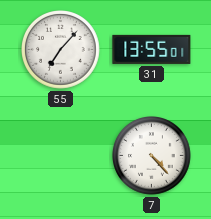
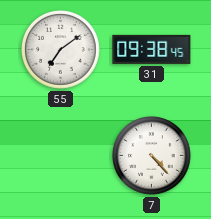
55: 7:07 -> 7:09 (61, 50)
31: 13:55 -> 09:38 (152, 49)
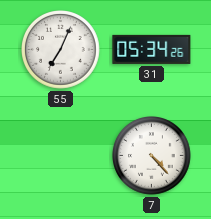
55: 7:09 -> 7:04 (61, 50)
31: 09:38 -> 05:34 (152, 49)
